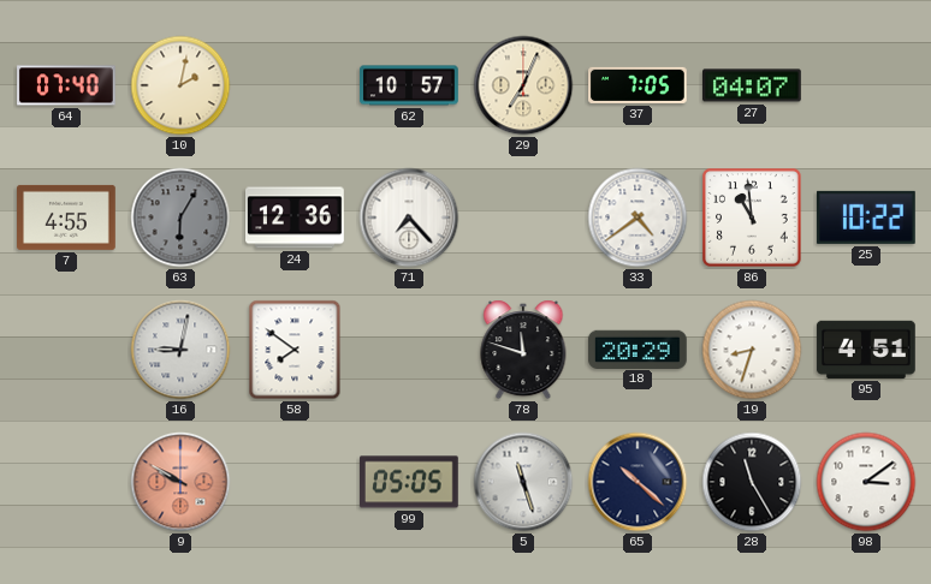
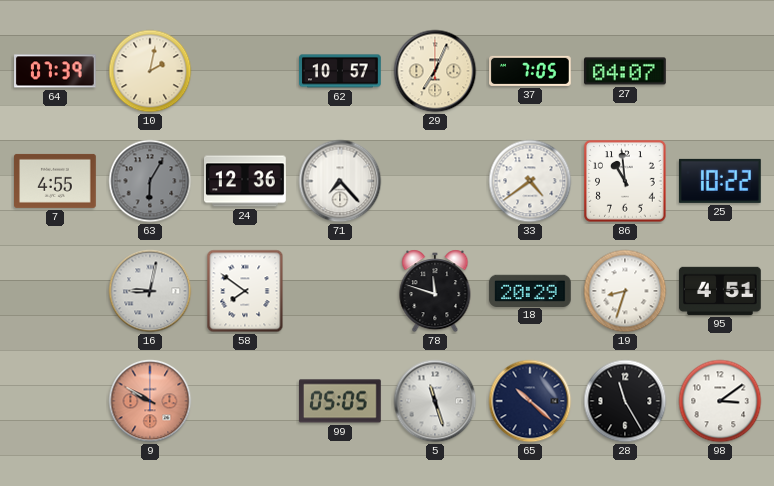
64: 07:40 -> 07:39 (56, 71)
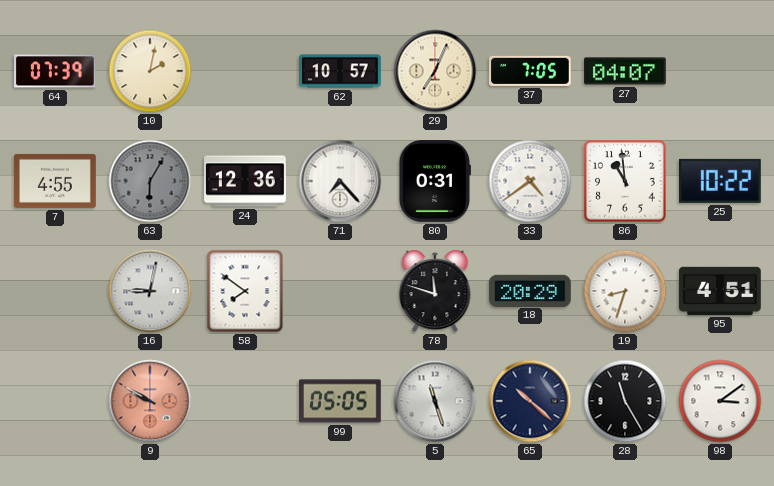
80: none -> 0:31 (434, 182)
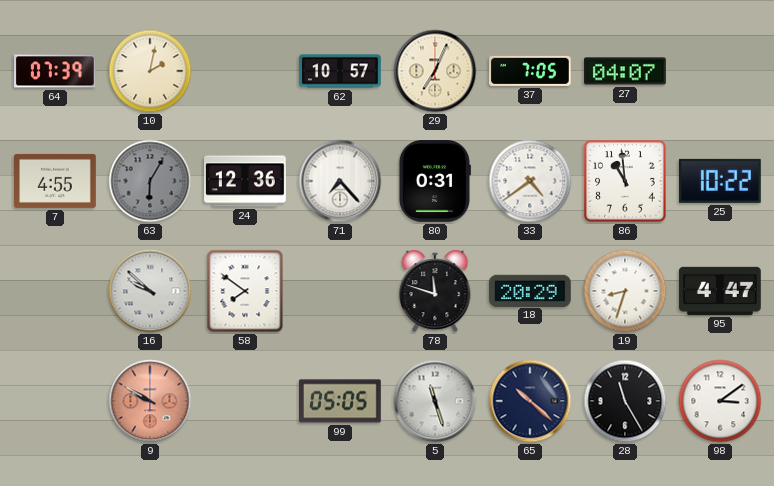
16: 9:02 -> 9:52 (150, 291)
95: 4:51 -> 4:47 (720, 291)
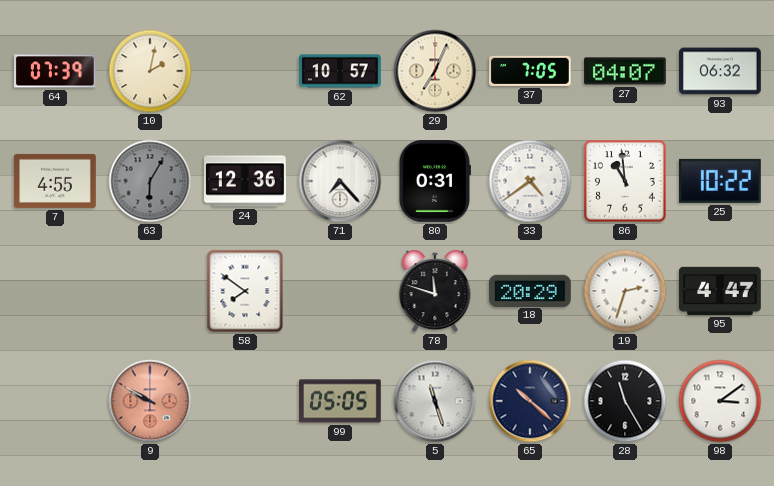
93: none -> 06:32 (721, 71)
16: 9:52 -> none (150, 291)
19: 8:33 -> 2:33 (625, 291)
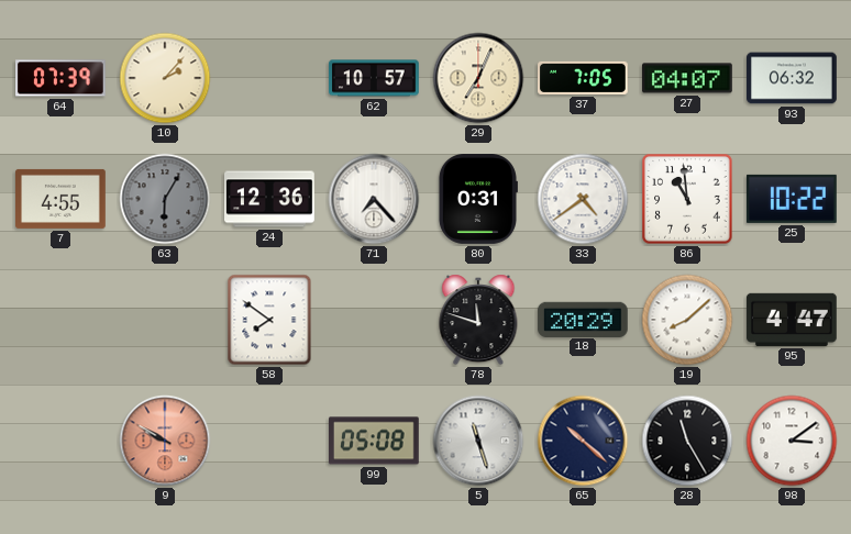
10: 2:02 -> 2:07 (165, 78)
19: 2:33 -> 8:08 (687, 320)
99: 05:05 -> 05:08 (375, 441)
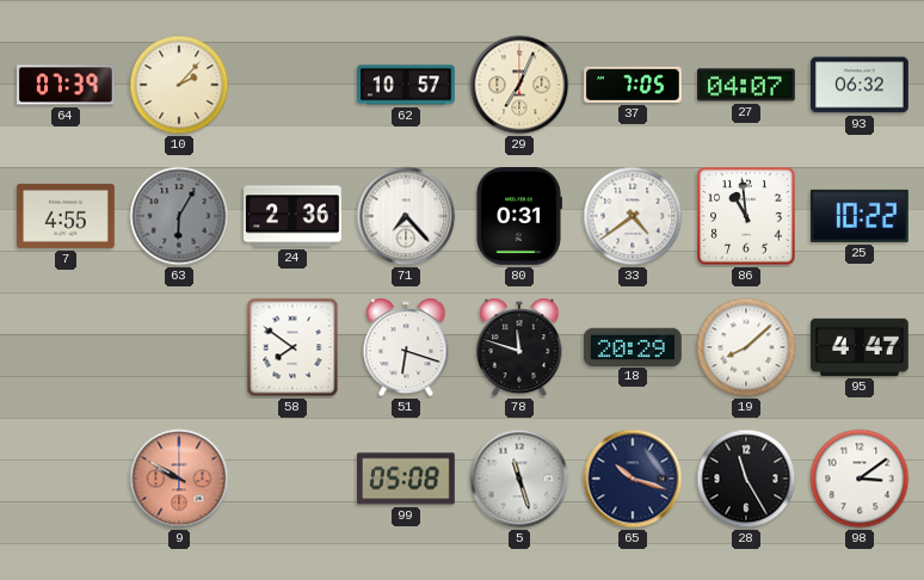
24: 12:36 -> 2:36 (294, 216)
51: none -> 6:18 (406, 347)
65: 10:22 -> 10:18 (633, 479)
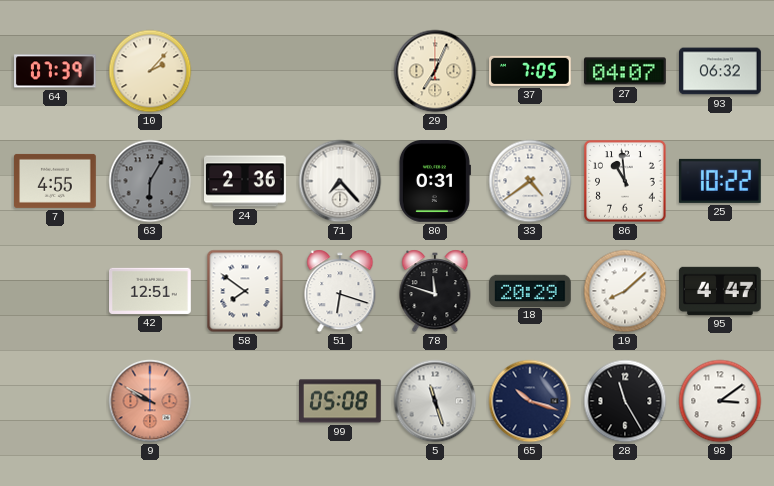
62: 10:57 -> none (406, 85)
42: none -> 12:51 (151, 291)
